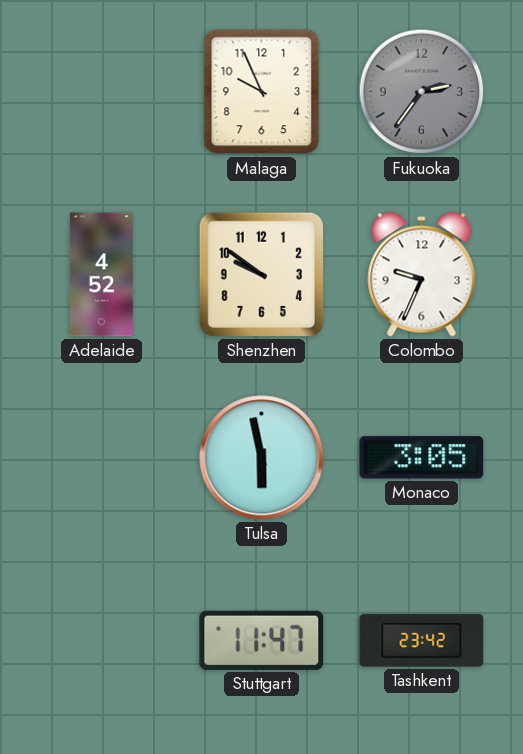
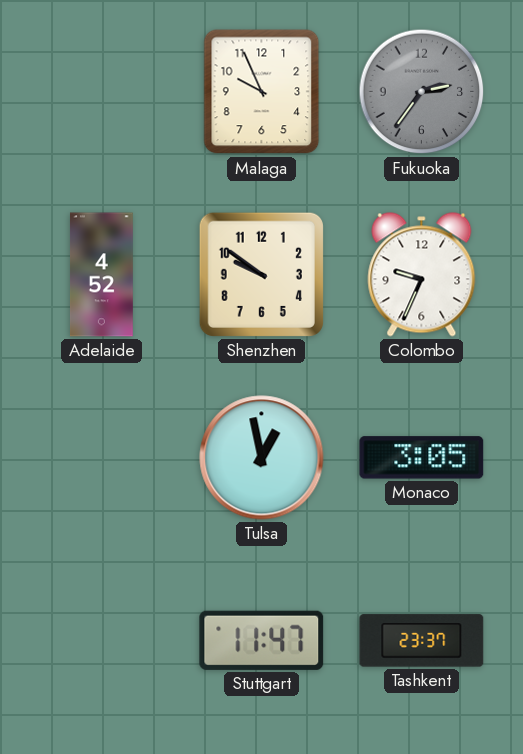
Tulsa: 5:58 -> 12:58 (262, 458)
Tashkent: 23:42 -> 23:37 (422, 641)
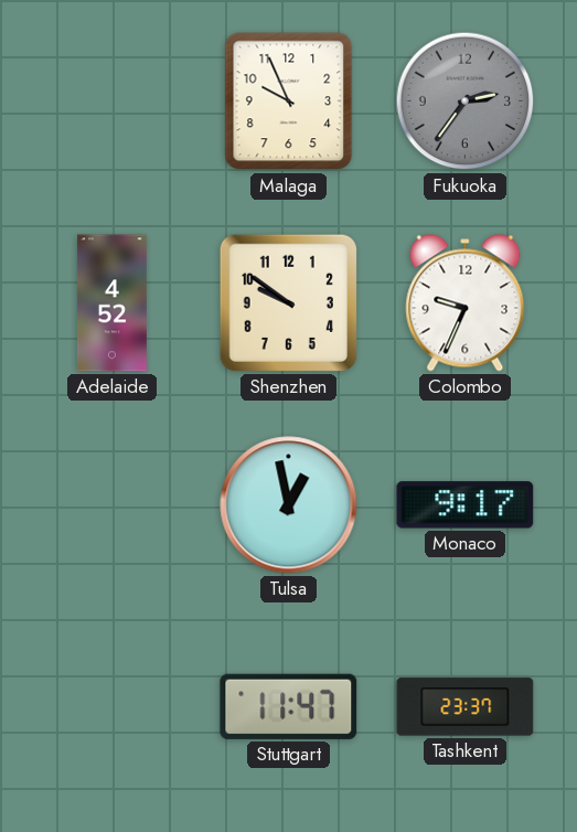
Monaco: 3:05 -> 9:17 (466, 505)
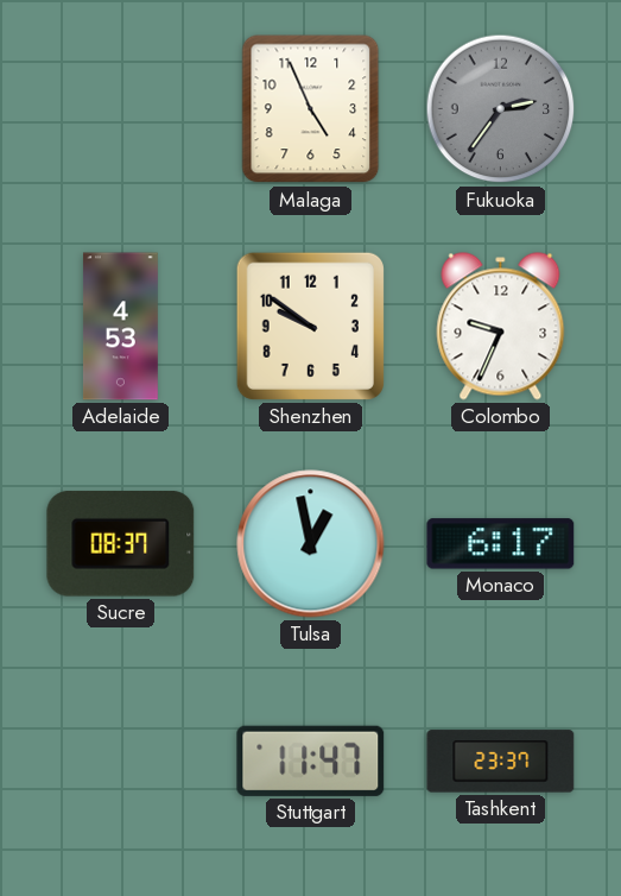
Malaga: 9:56 -> 4:56 (311, 109)
Adelaide: 4:52 -> 4:53 (120, 327)
Sucre: none -> 08:37 (121, 544)
Monaco: 9:17 -> 6:17 (501, 544)
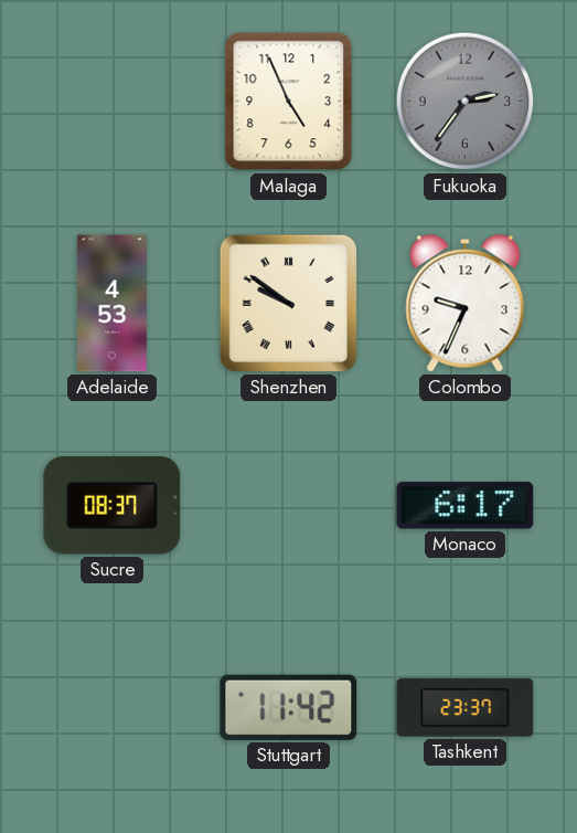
Shenzhen numerals: Arabic -> Roman (288, 303)
Tulsa: 12:58 -> none (311, 544)
Stuttgart: 11:47 -> 11:42 (289, 707)
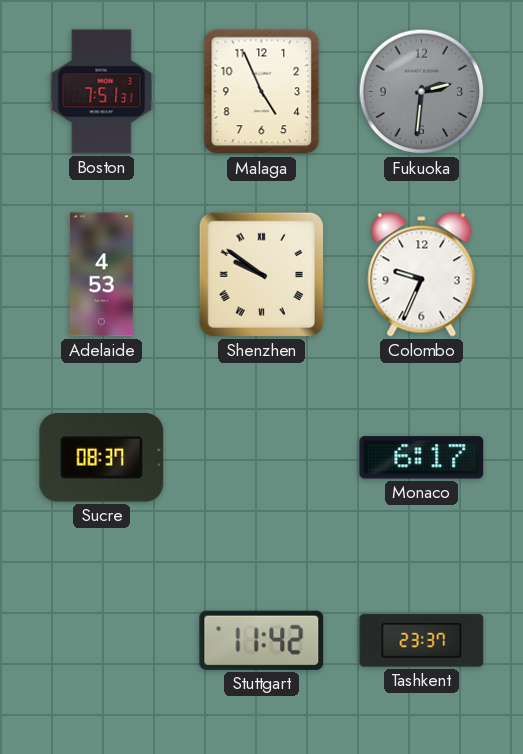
Boston: none -> 7:51 (102, 92)
Fukuoka: 2:36 -> 2:31 (422, 92)
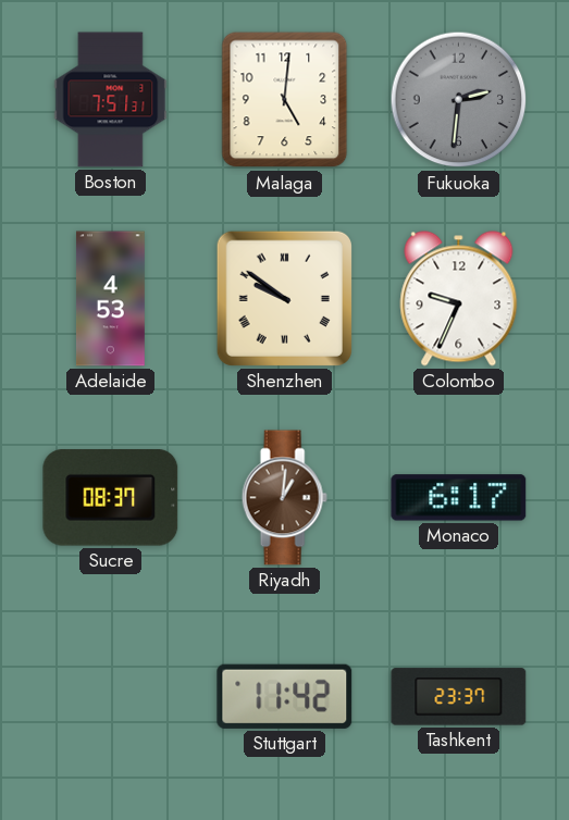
Malaga: 4:56 -> 5:01 (285, 100)
Riyadh: none -> 1:01 (284, 498)
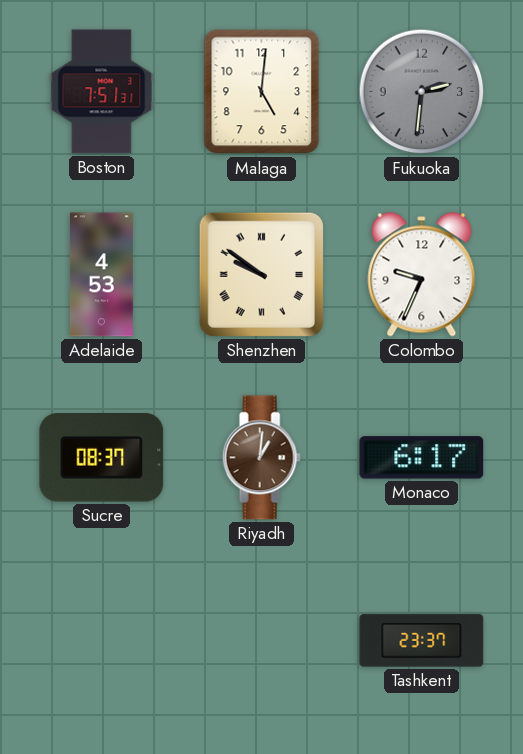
Stuttgart: 11:42 -> none (285, 696)
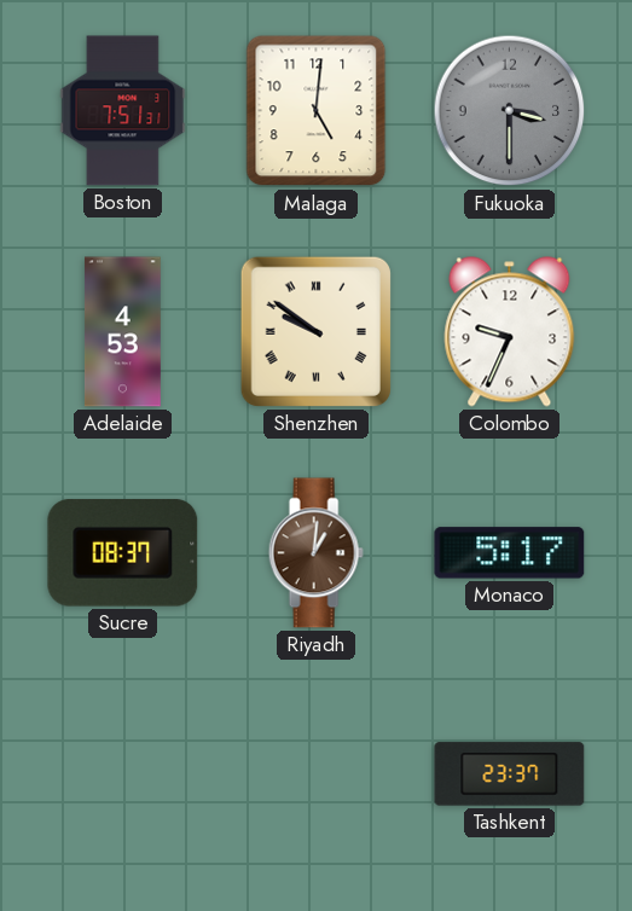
Fukuoka: 2:31 -> 3:30 (510, 111)
Monaco: 6:17 -> 5:17 (510, 553)
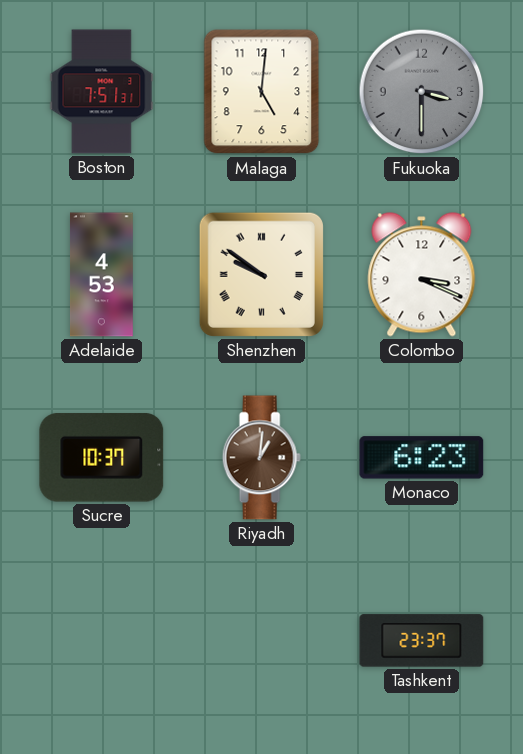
Colombo: 9:34 -> 3:19 (422, 275)
Sucre: 08:37 -> 10:37 (102, 458)
Monaco: 5:17 -> 6:23 (422, 458)
